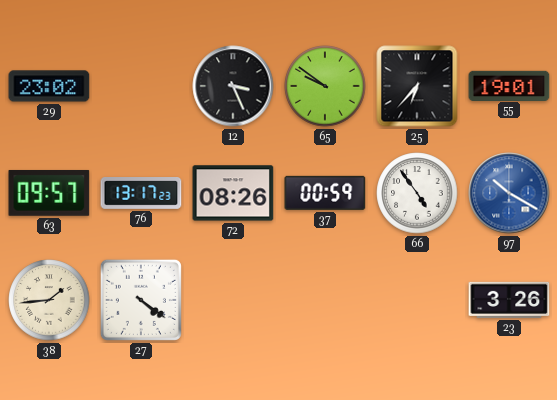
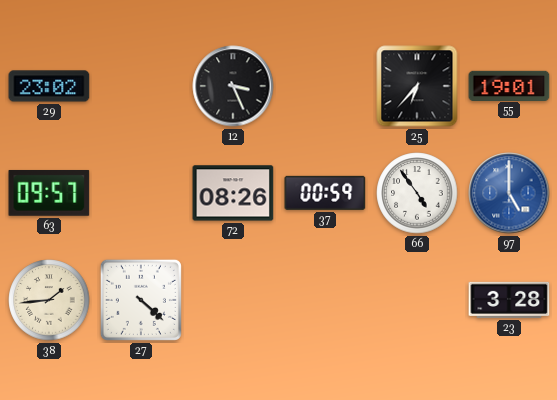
65: 9:51 -> none (325, 86)
76: 13:17 -> none (141, 194)
97: 10:20 -> 5:00 (509, 193)
27: 4:21 -> 4:22 (141, 300)
23: 3:26 -> 3:28 (509, 300)
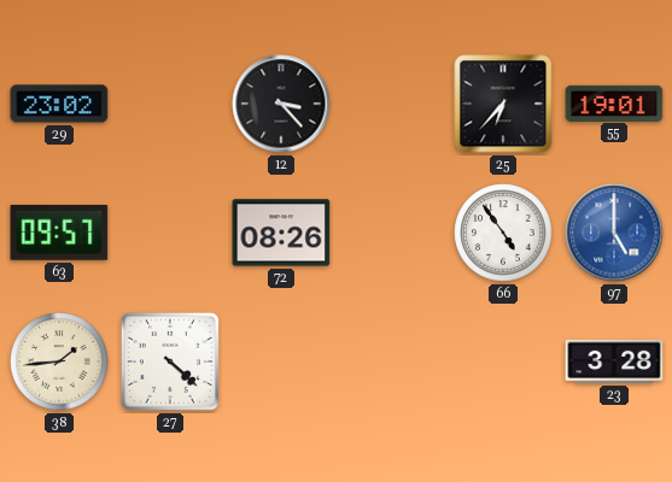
12: 3:26 -> 3:23 (281, 104)
37: 00:59 -> none (325, 193)
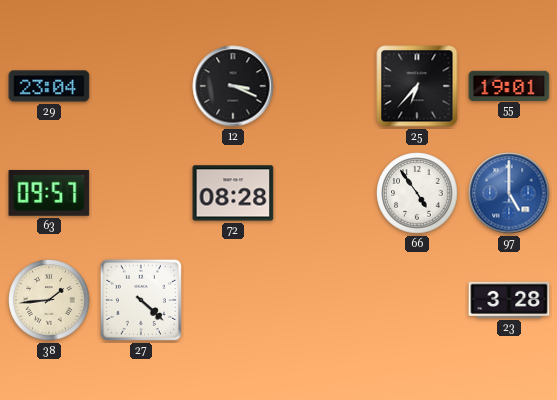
29: 23:02 -> 23:04 (49, 86)
12: 3:23 -> 3:19 (233, 86)
72: 08:26 -> 08:28 (233, 193)
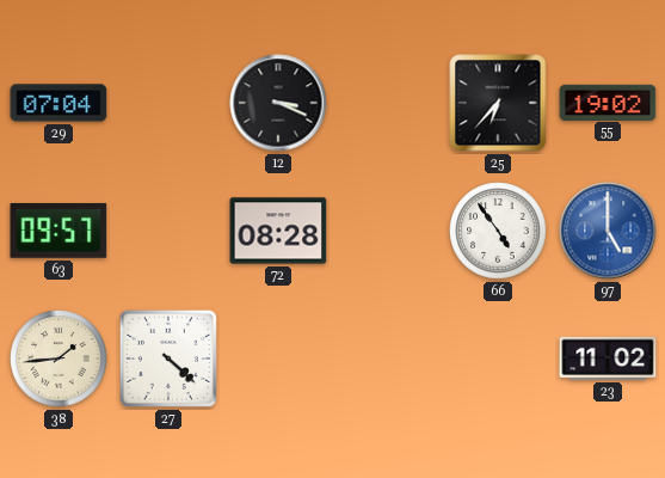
29: 23:04 -> 07:04 (59, 103)
55: 19:01 -> 19:02 (608, 102)
23: 3:28 -> 11:02 (608, 358)
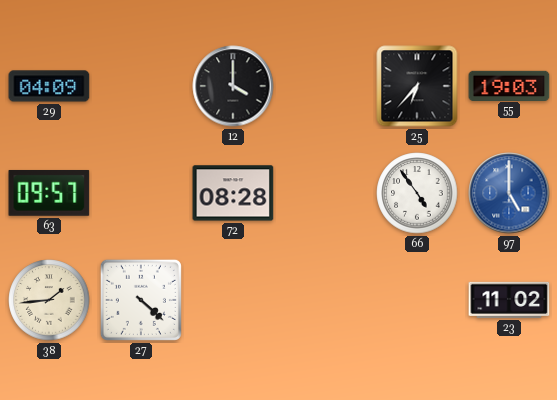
29: 07:04 -> 04:09 (49, 86)
12: 3:19 -> 4:00 (233, 86)
55: 19:02 -> 19:03 (509, 85)
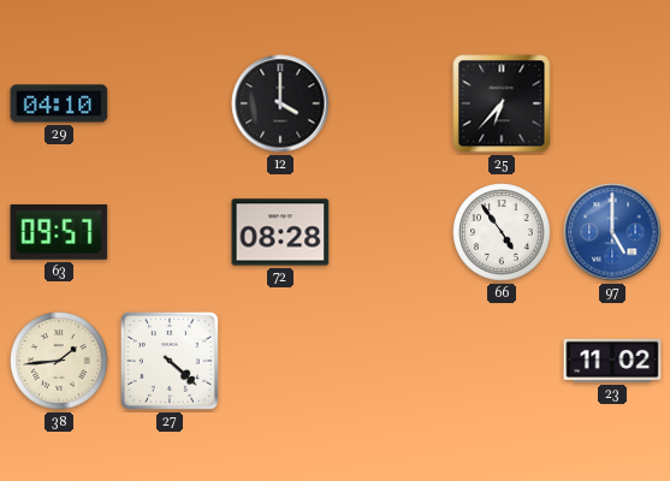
29: 04:09 -> 04:10 (59, 103)
55: 19:03 -> none (509, 85)
